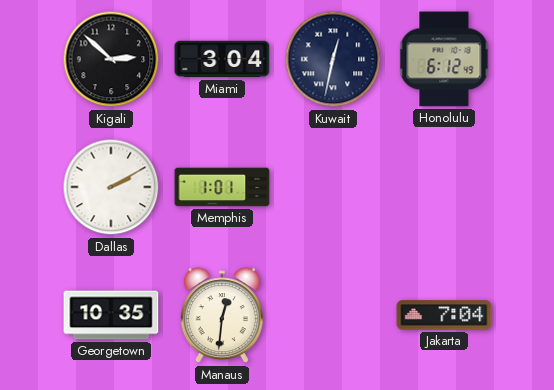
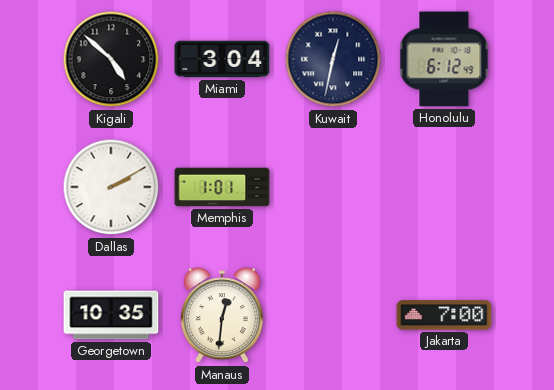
Kigali: 2:52 -> 4:52 (111, 59)
Jakarta: 7:04 -> 7:00 (444, 315)
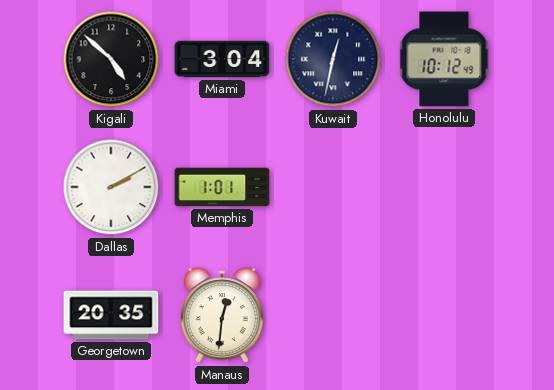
Honolulu: 6:12 -> 10:12 (444, 59)
Georgetown: 10:35 -> 20:35 (111, 315)
Jakarta: 7:00 -> none (444, 315)
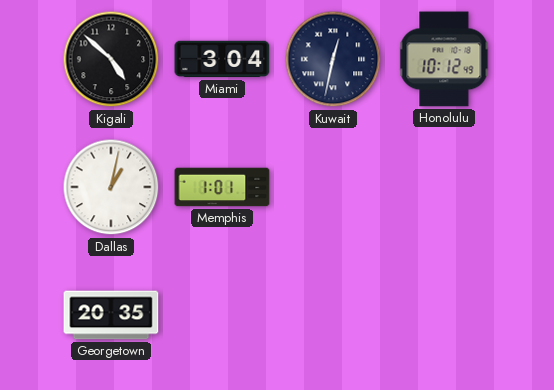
Dallas: 2:10 -> 1:02 (111, 187)
Manaus: 12:31 -> none (222, 316)
